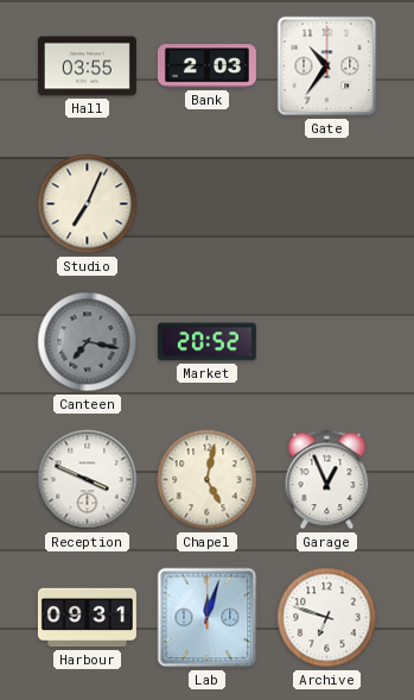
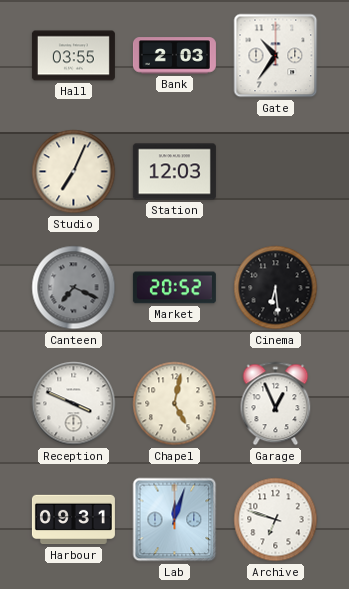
Station: none -> 12:03 (174, 172)
Canteen: 7:17 -> 7:19 (74, 288)
Cinema: none -> 6:29 (276, 288)
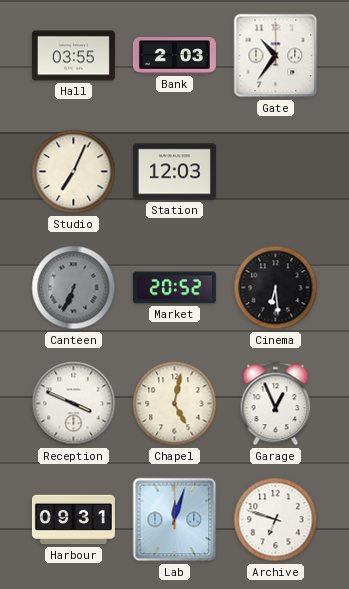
Canteen: 7:19 -> 6:34 (74, 288)
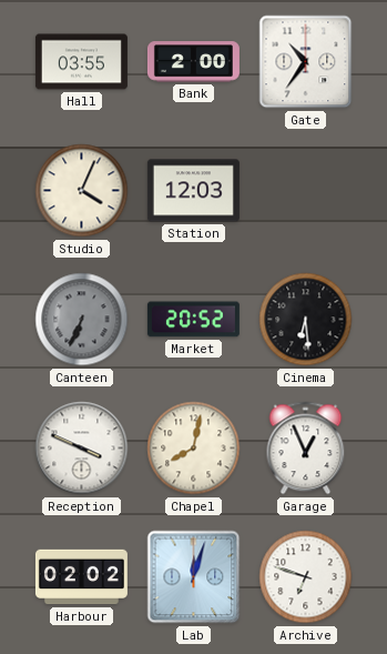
Bank: 2:03 -> 2:00 (193, 62)
Studio: 7:04 -> 4:04 (82, 191)
Chapel: 5:02 -> 8:02 (194, 449)
Harbour: 09:31 -> 02:02 (81, 577)
